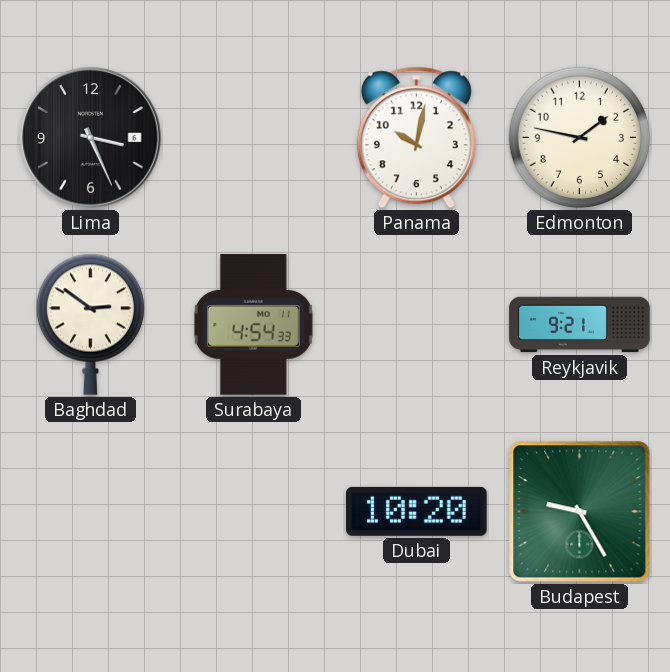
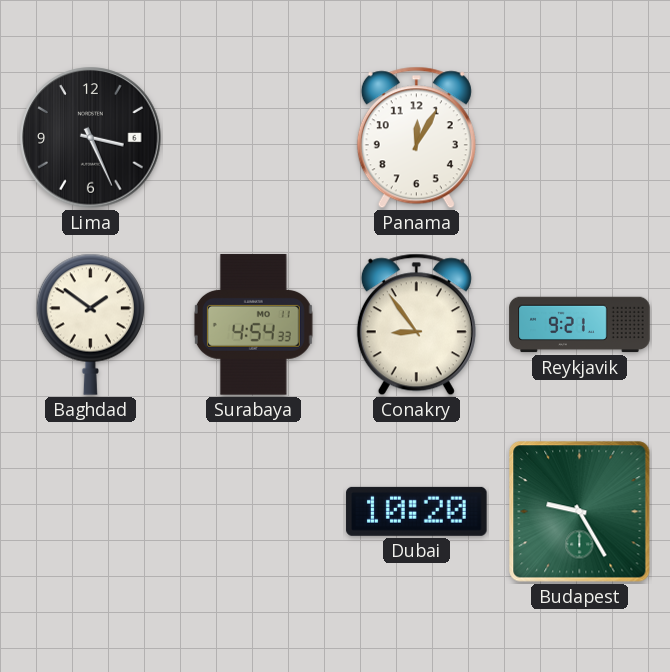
Panama: 10:02 -> 12:05 (416, 138)
Edmonton: 1:47 -> none (580, 138)
Baghdad: 2:51 -> 1:51 (90, 324)
Conakry: none -> 8:54 (416, 325)
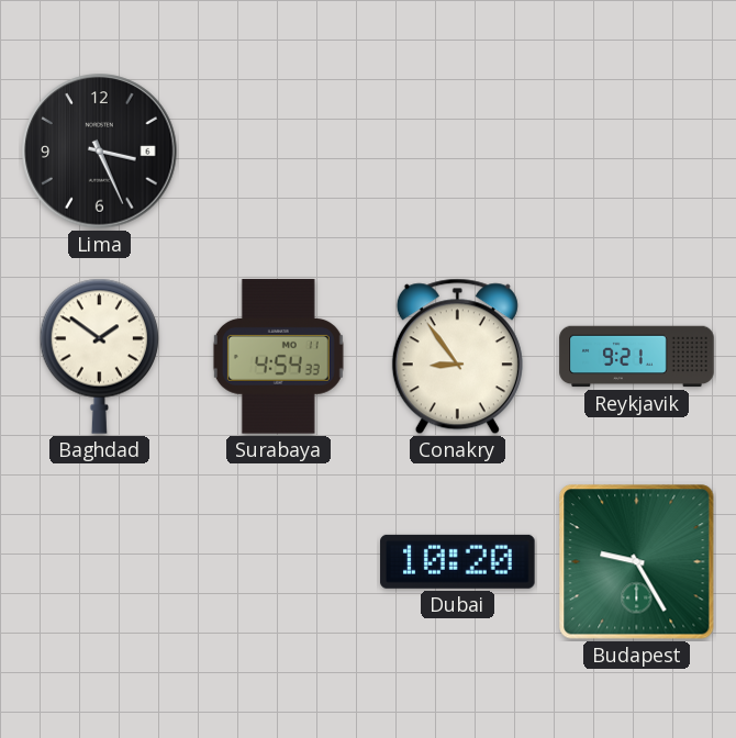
Panama: 12:05 -> none (416, 138)
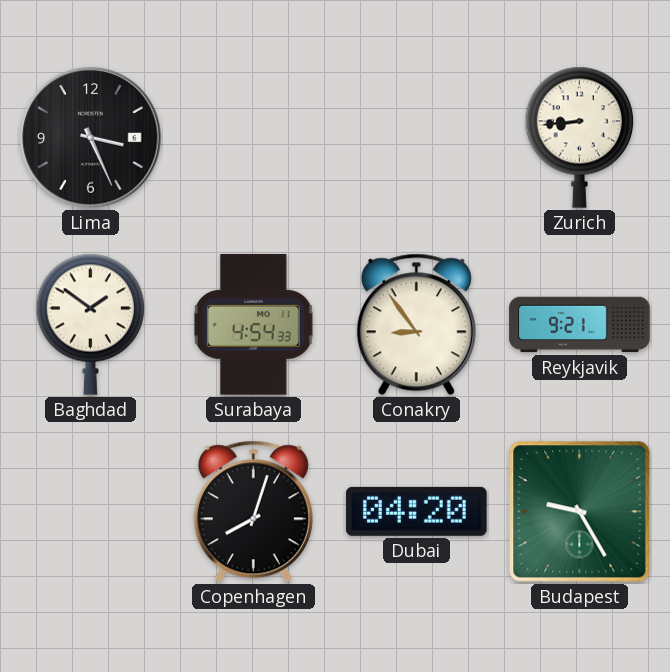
Zurich: none -> 8:44 (579, 137)
Copenhagen: none -> 8:03 (253, 512)
Dubai: 10:20 -> 04:20 (417, 511)
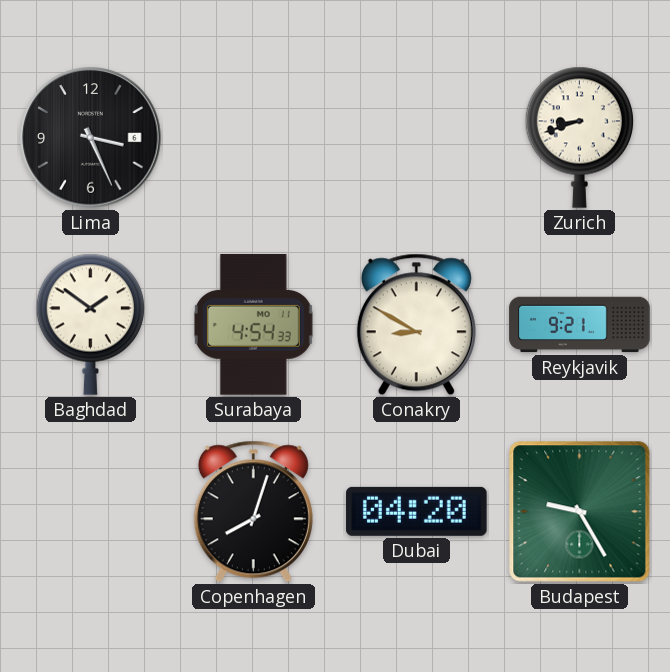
Zurich: 8:44 -> 8:42 (579, 137)
Conakry: 8:54 -> 8:50 (416, 325)
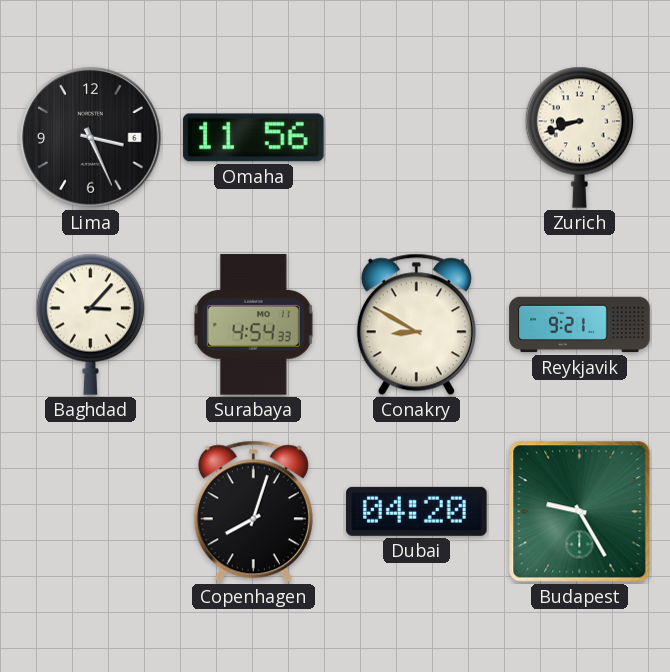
Omaha: none -> 11:56 (254, 138)
Baghdad: 1:51 -> 3:07 (90, 324)
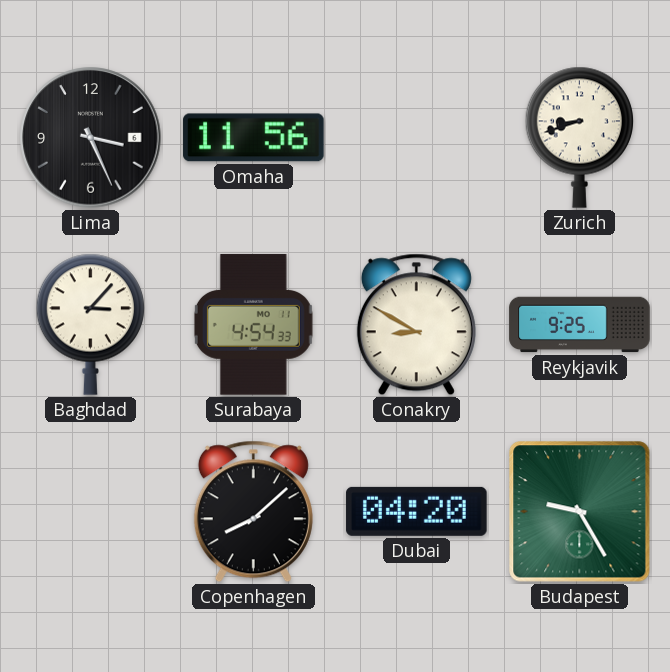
Reykjavik: 9:21 -> 9:25 (580, 325)
Copenhagen: 8:03 -> 8:08 (253, 512)
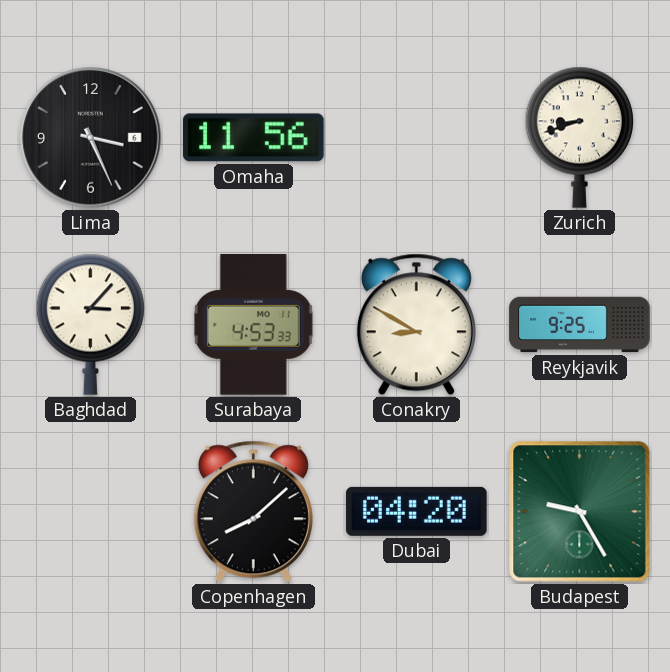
Surabaya: 4:54 -> 4:53 (253, 325)
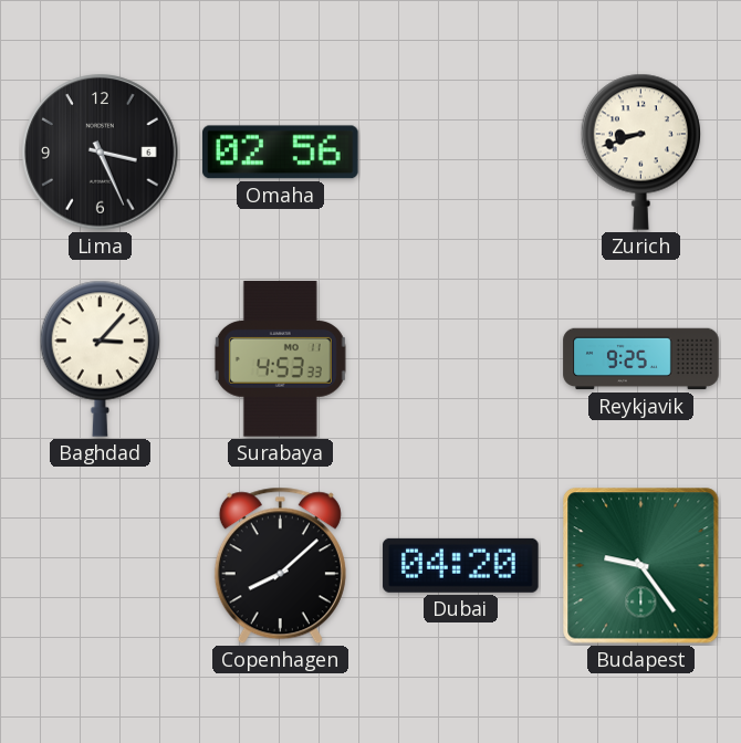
Omaha: 11:56 -> 02:56 (281, 153)
Conakry: 8:50 -> none (416, 325)
Budapest: 9:25 -> 9:24 (641, 566)
